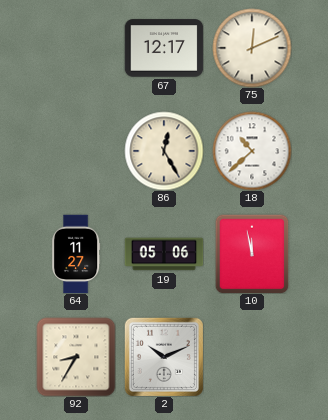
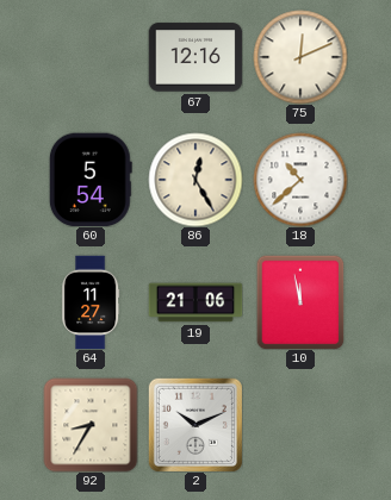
67: 12:17 -> 12:16 (195, 57)
60: none -> 5:54 (91, 180)
19: 05:06 -> 21:06 (195, 302)
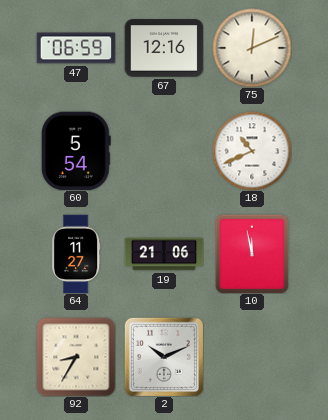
47: none -> 06:59 (76, 48)
86: 12:25 -> none (195, 180)
18: 10:38 -> 10:41 (252, 151)
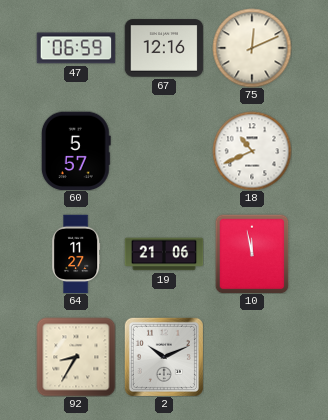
60: 5:54 -> 5:57 (76, 151)
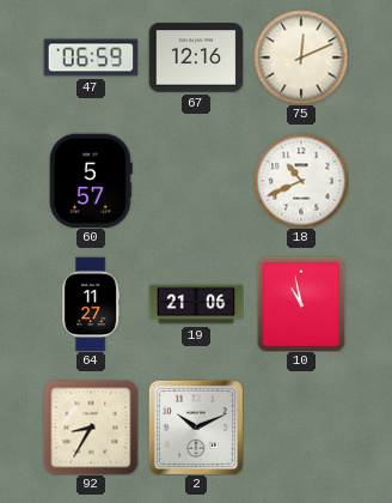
10: 11:58 -> 10:58 (301, 304)
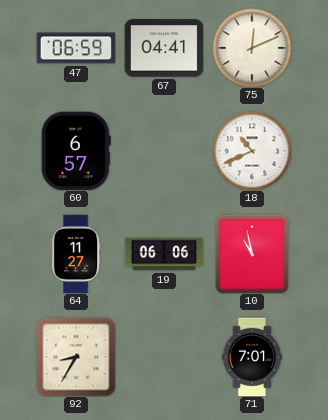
67: 12:16 -> 04:41 (164, 48)
60: 5:57 -> 6:57 (76, 151)
19: 21:06 -> 06:06 (164, 254)
2: 10:11 -> none (196, 428)
71: none -> 7:01 (252, 357)
